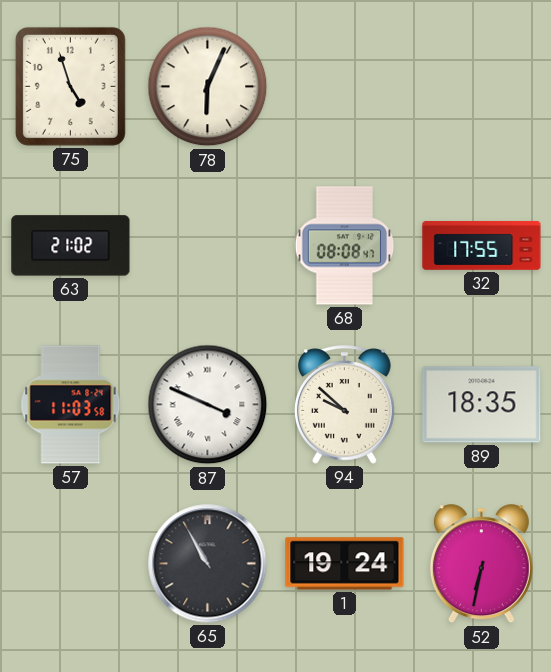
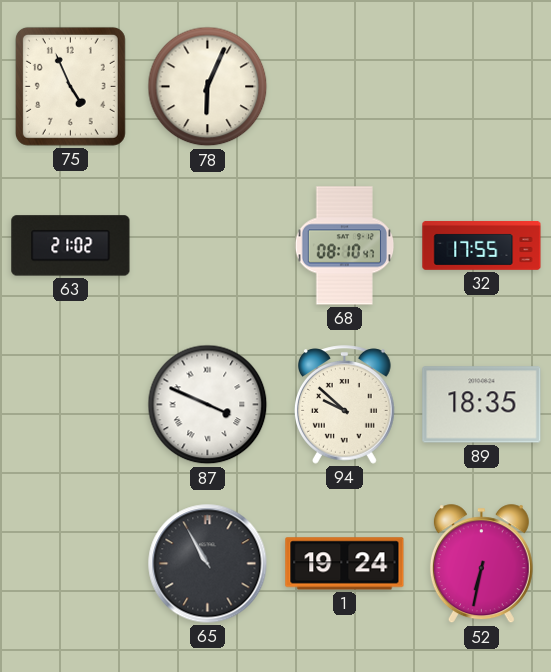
75: 4:57 -> 4:56 (70, 86)
68: 08:08 -> 08:10 (345, 246)
57: 11:03 -> none (71, 405)
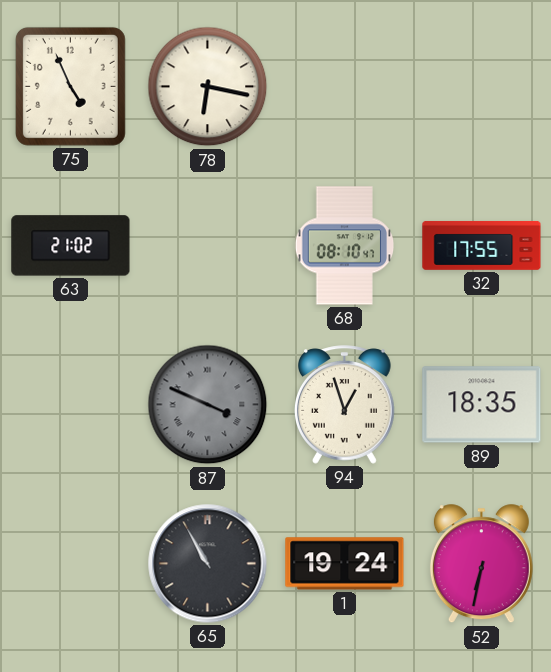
78: 6:04 -> 6:17 (208, 87)
87 dial: white -> grey (208, 405)
94: 9:52 -> 12:57 (345, 405)
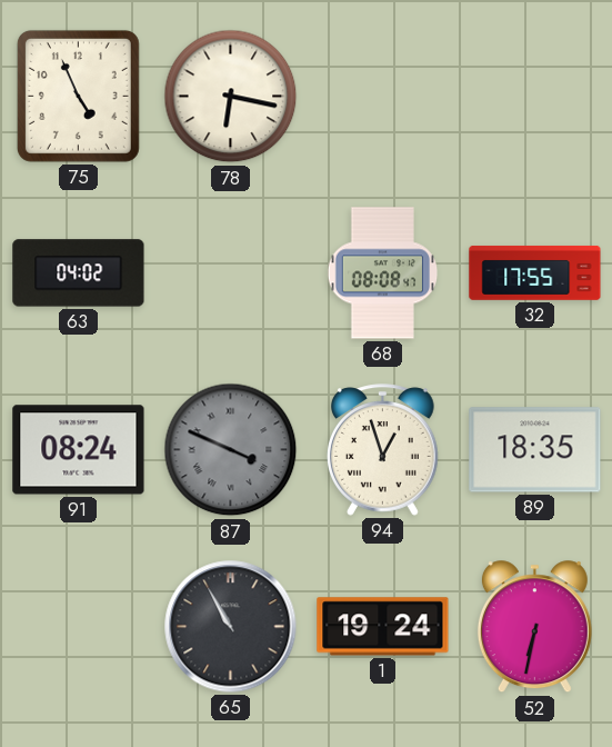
63: 21:02 -> 04:02 (79, 273)
68: 08:10 -> 08:08 (383, 273)
91: none -> 08:24 (79, 450)
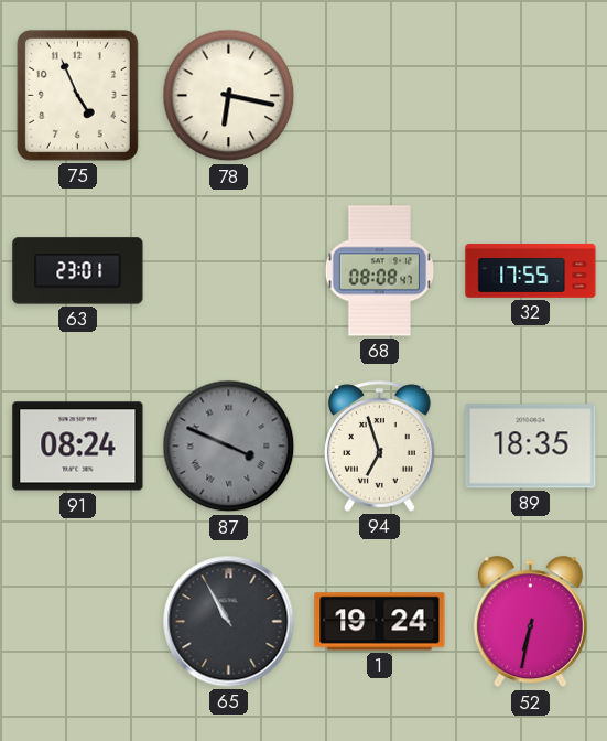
63: 04:02 -> 23:01 (78, 271)
94: 12:57 -> 6:57 (380, 447)
